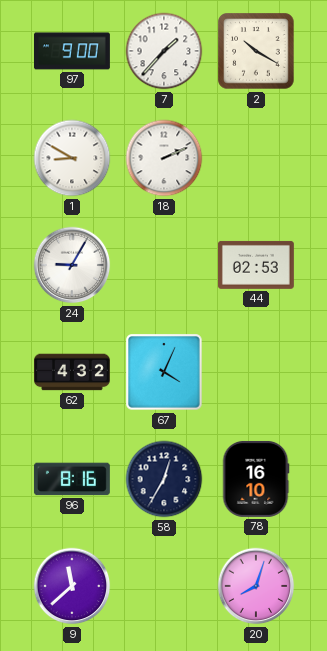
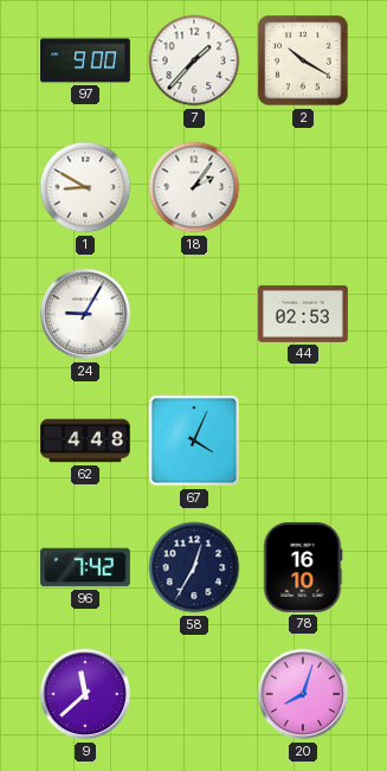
18: 2:11 -> 2:06 (194, 187)
62: 4:32 -> 4:48 (86, 441)
96: 8:16 -> 7:42 (85, 567)
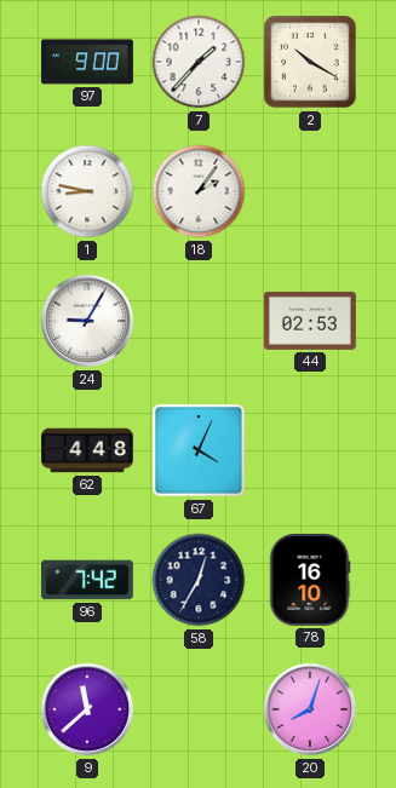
1: 8:50 -> 8:47 (87, 191)
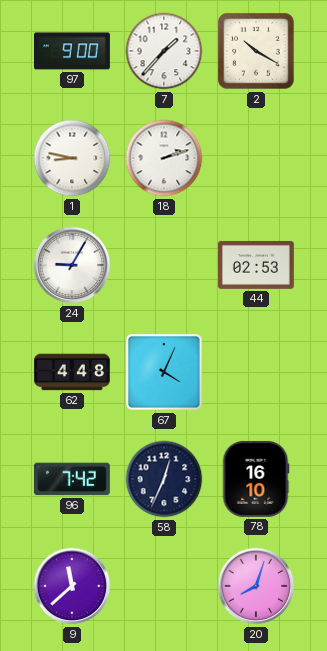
18: 2:06 -> 2:12 (164, 158)
58: 12:35 -> 12:34 (164, 479)
